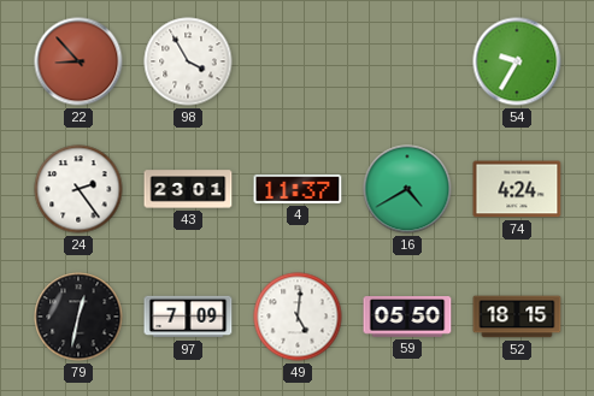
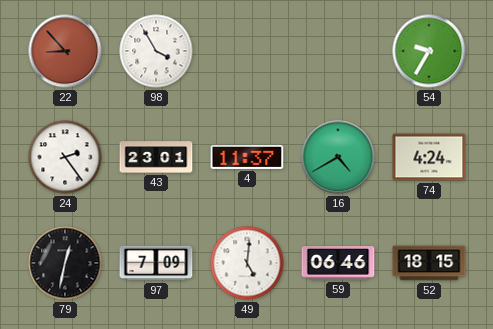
59: 05:50 -> 06:46 (338, 264)
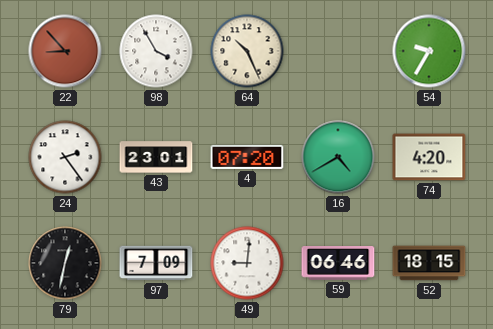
64: none -> 10:26 (247, 51)
4: 11:37 -> 07:20 (247, 157)
74: 4:24 -> 4:20 (429, 157)
49: 5:01 -> 9:01 (247, 263)
